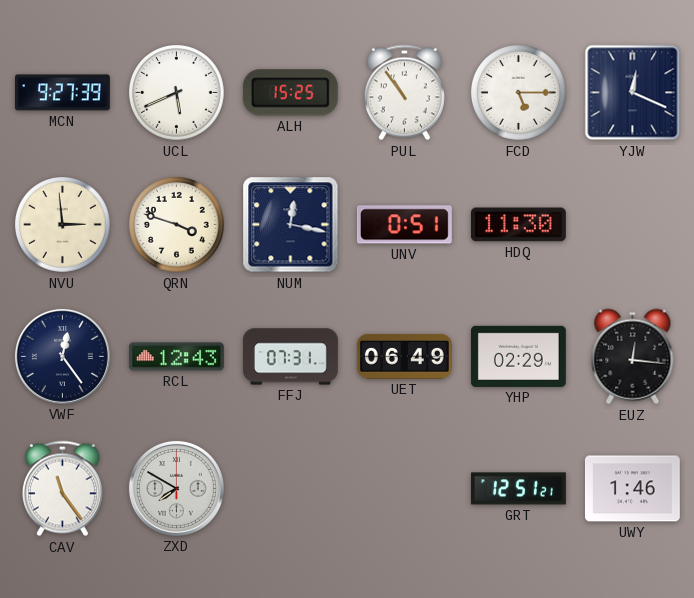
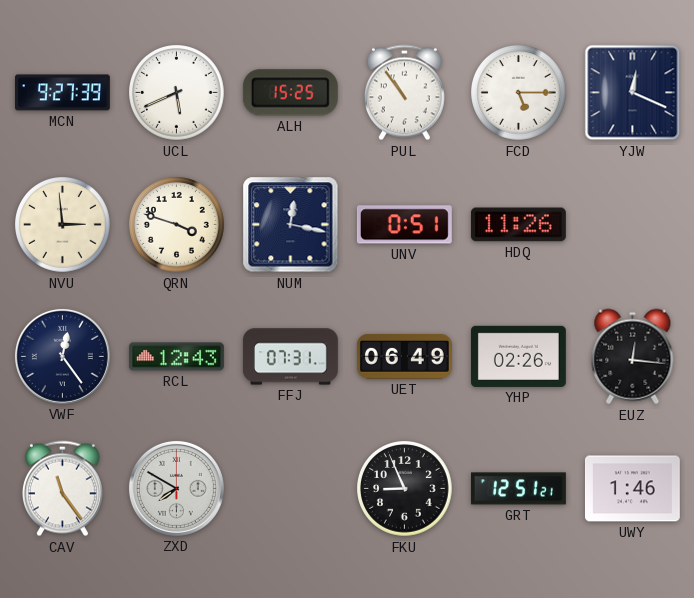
HDQ: 11:30 -> 11:26 (518, 225)
YHP: 02:29 -> 02:26 (518, 356)
FKU: none -> 8:56 (405, 489)
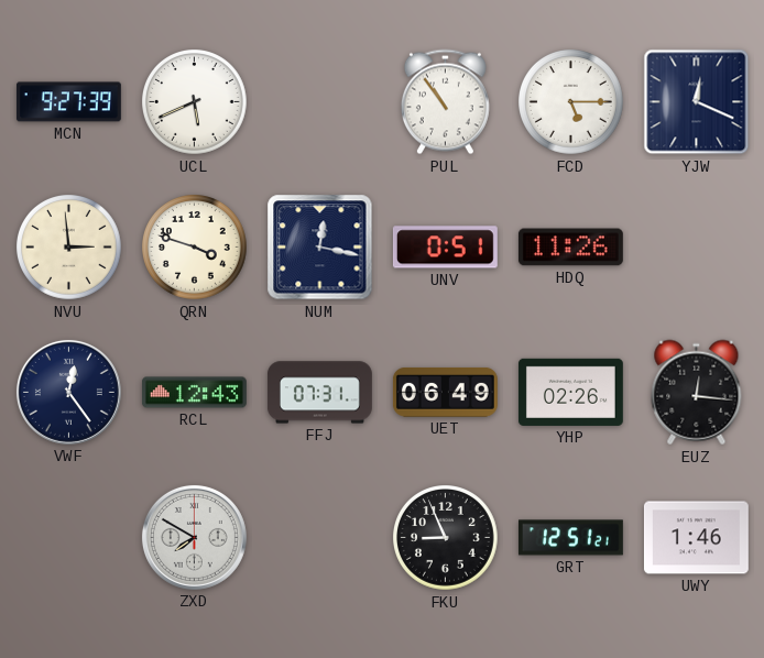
ALH: 15:25 -> none (290, 93)
CAV: 11:24 -> none (62, 489)
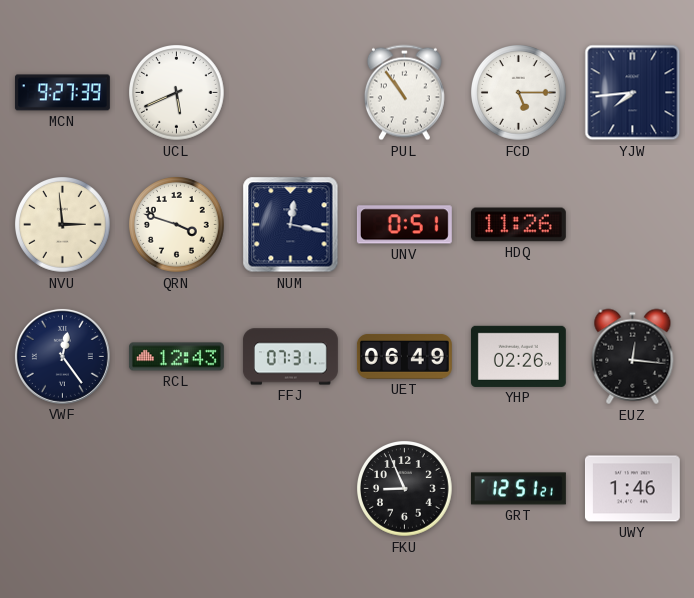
YJW: 12:19 -> 7:44 (633, 93)
ZXD: 7:50 -> none (194, 537)
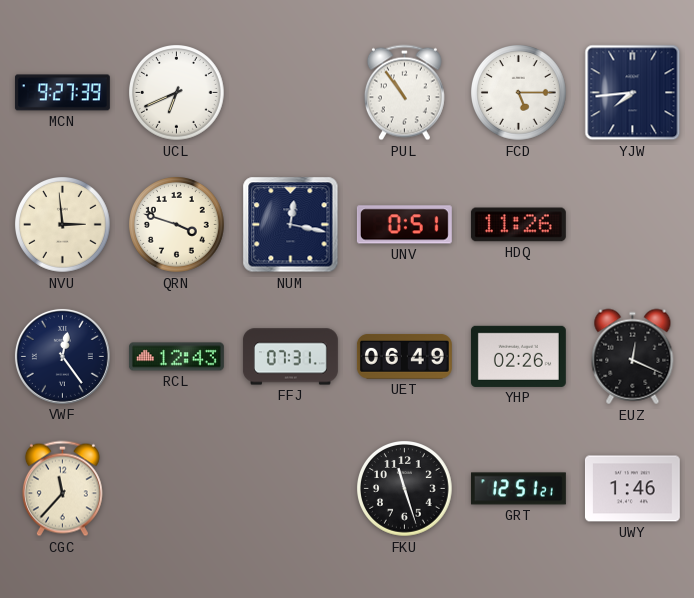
UCL: 5:41 -> 6:41 (177, 93)
EUZ: 12:16 -> 12:19 (633, 357)
CGC: none -> 11:37 (62, 489)
FKU: 8:56 -> 11:27 (405, 489)
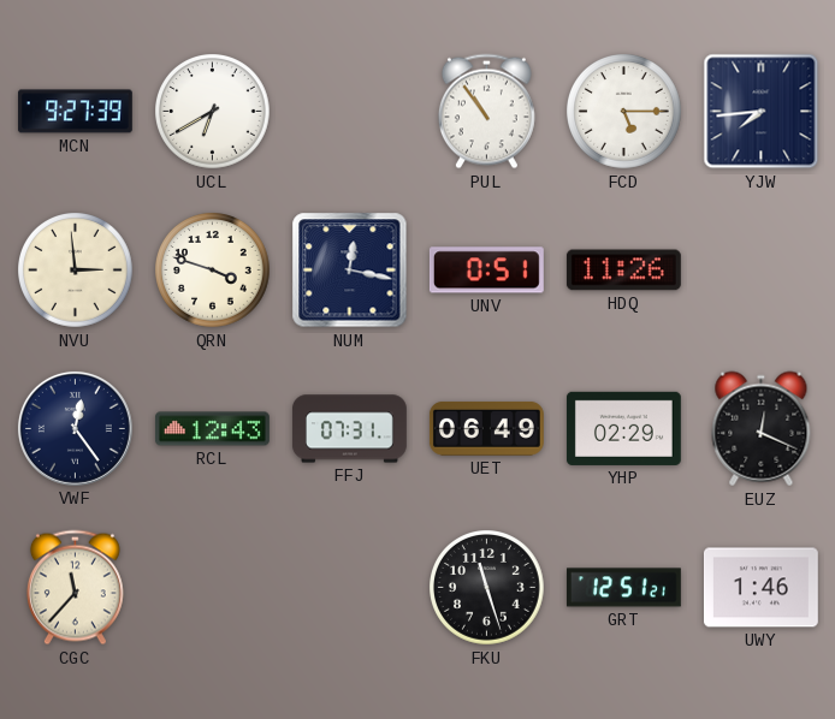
UCL: 6:41 -> 6:40 (213, 112)
YHP: 02:26 -> 02:29 (623, 428)
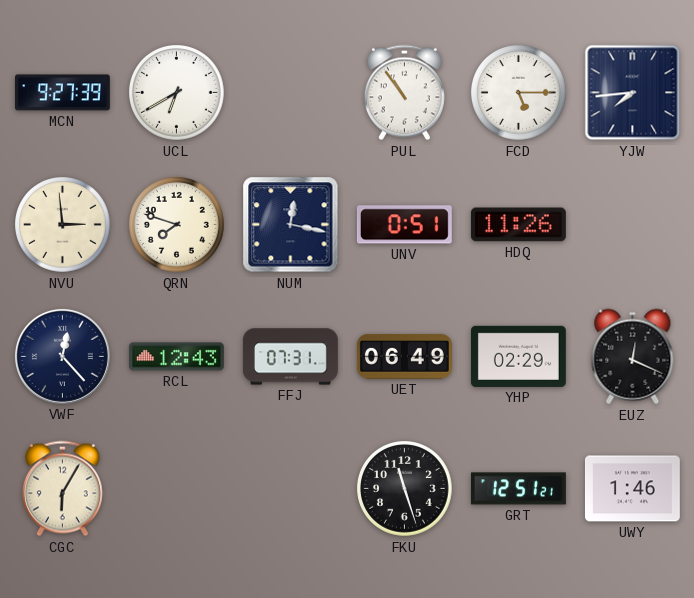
QRN: 3:48 -> 7:48 (177, 225)
VWF: 12:24 -> 12:23 (62, 356)
CGC: 11:37 -> 6:05 (62, 489)
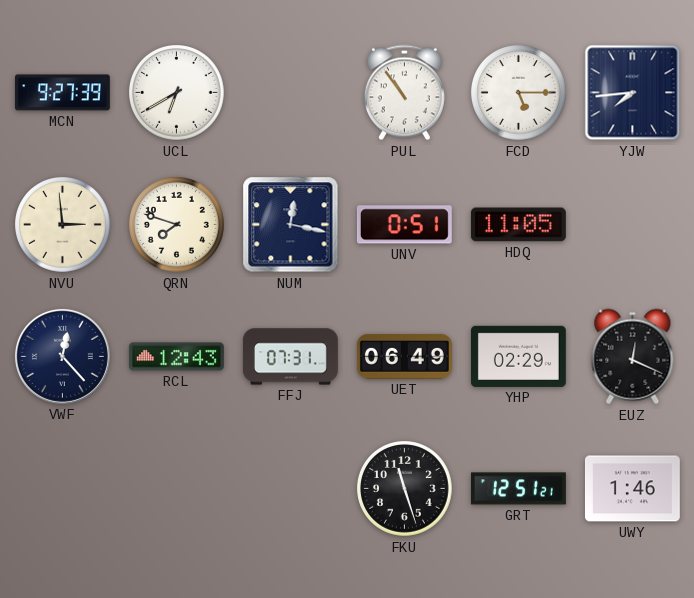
HDQ: 11:26 -> 11:05 (518, 225)
CGC: 6:05 -> none (62, 489)
